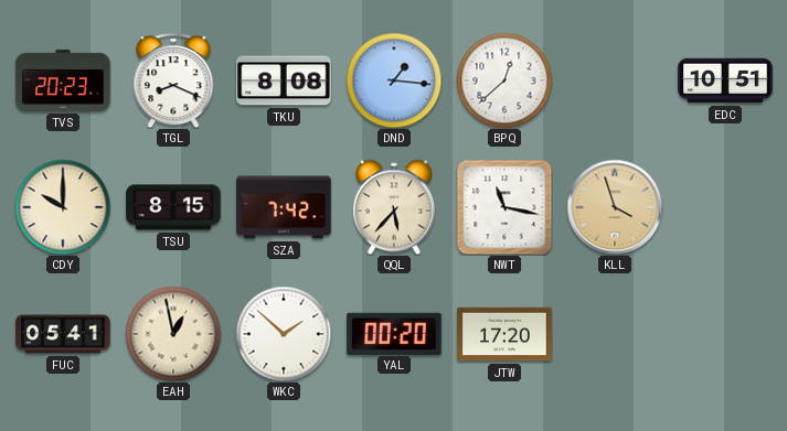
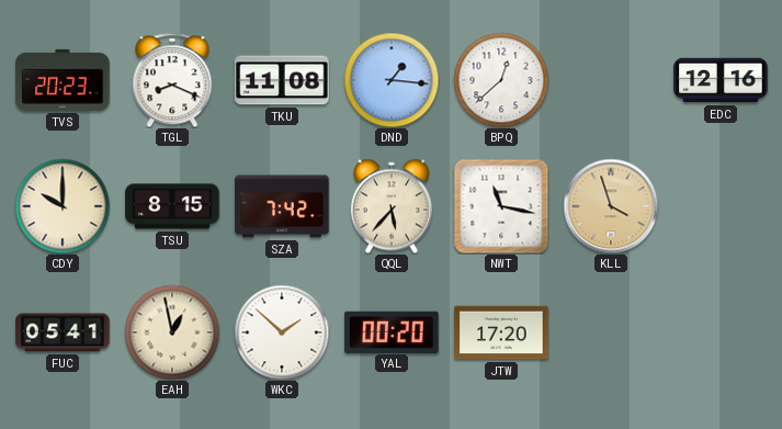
TKU: 8:08 -> 11:08 (282, 80)
EDC: 10:51 -> 12:16 (721, 80)
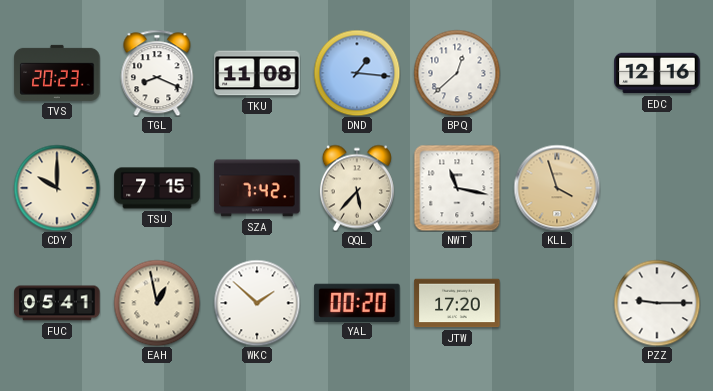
TSU: 8:15 -> 7:15 (157, 188)
PZZ: none -> 9:15 (657, 303)
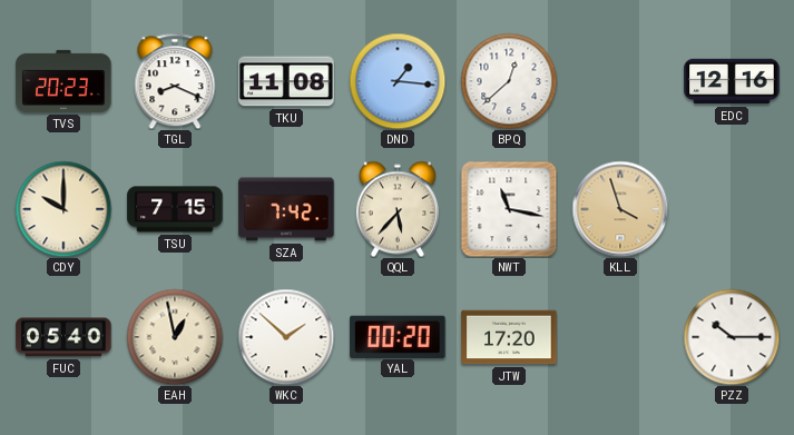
FUC: 05:41 -> 05:40 (63, 337)
PZZ: 9:15 -> 10:15 (732, 337)
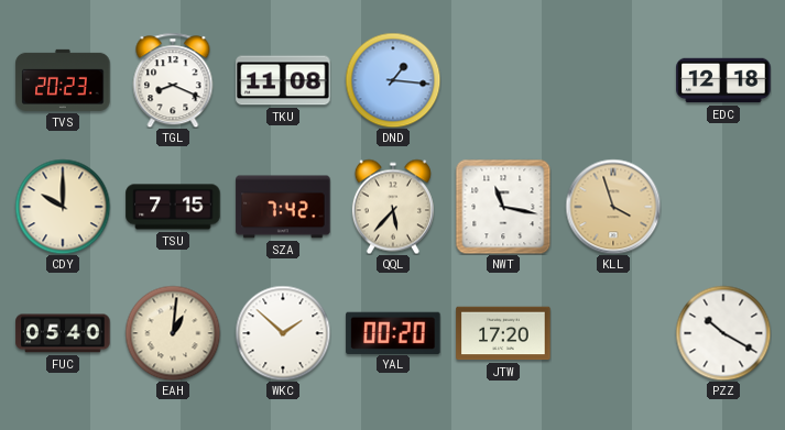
BPQ: 12:38 -> none (509, 81)
EDC: 12:16 -> 12:18 (723, 80)
EAH: 12:58 -> 1:01 (173, 333)
PZZ: 10:15 -> 10:20 (723, 333)
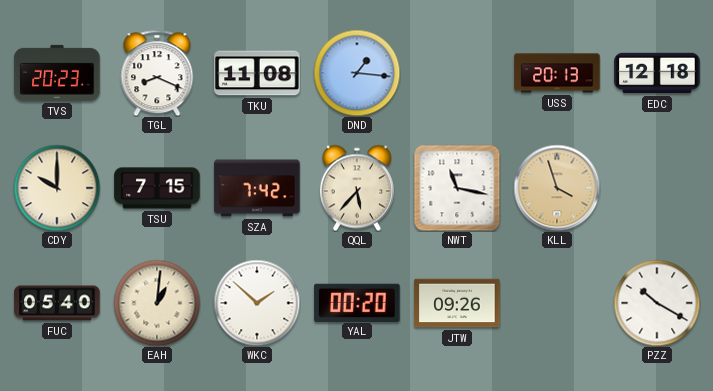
USS: none -> 20:13 (557, 73)
JTW: 17:20 -> 09:26 (457, 303)
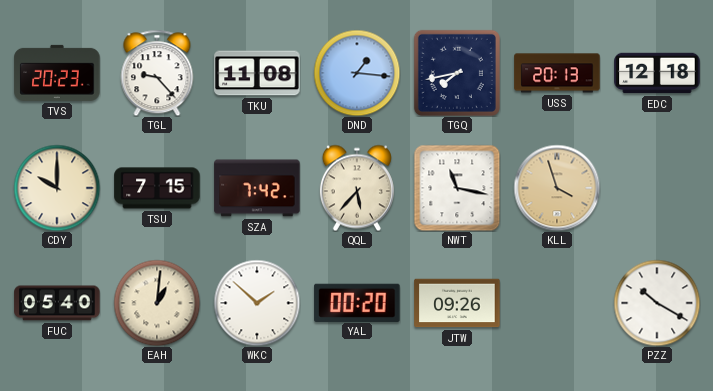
TGL: 8:19 -> 9:23 (157, 73)
TGQ: none -> 7:43 (457, 73)
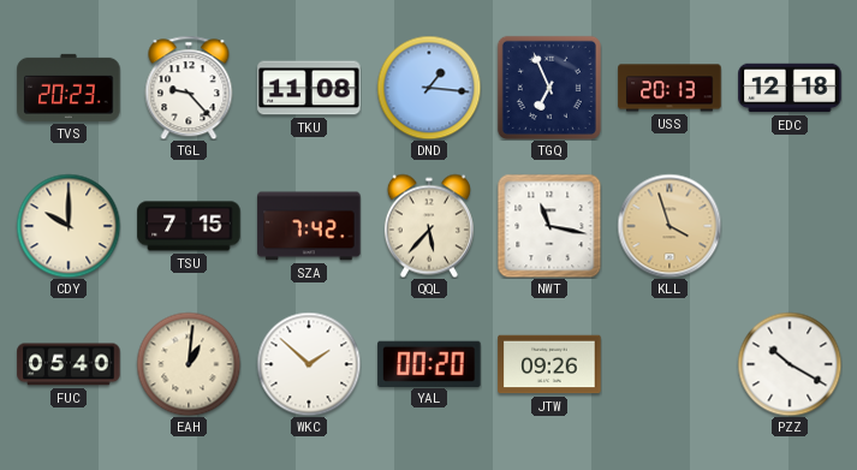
TGQ: 7:43 -> 6:56 (549, 88)
